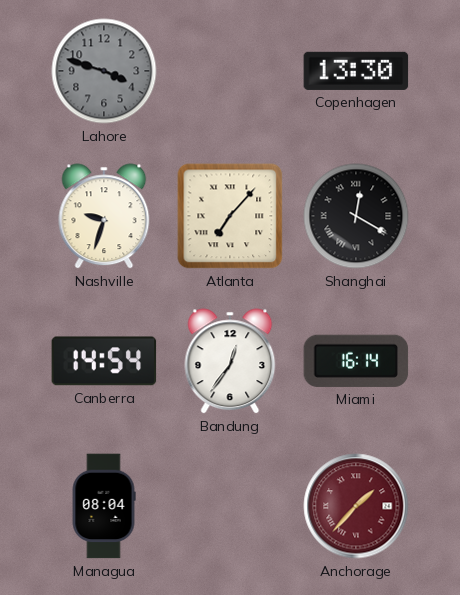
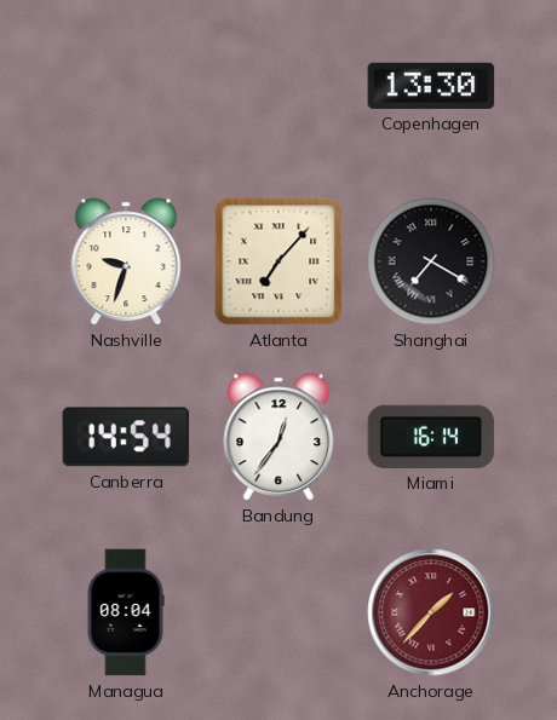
Lahore: 3:48 -> none (104, 71)
Shanghai: 12:20 -> 7:20 (431, 261)
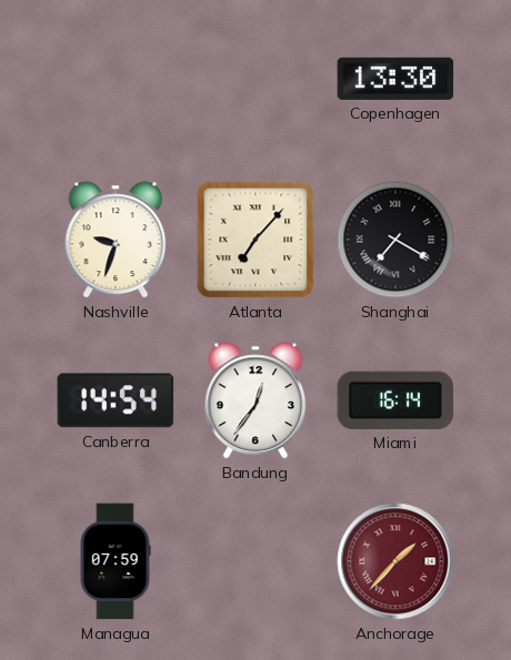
Managua: 08:04 -> 07:59 (116, 561)
